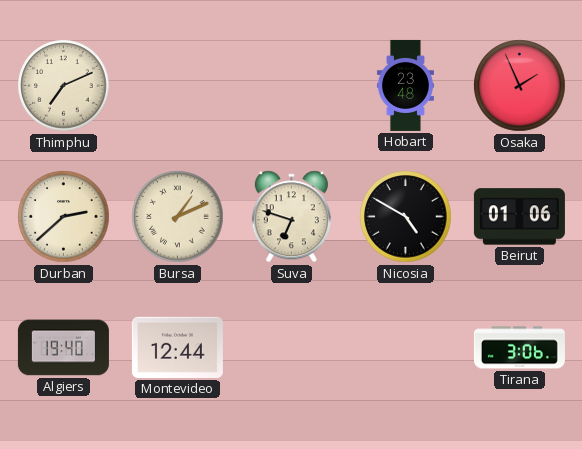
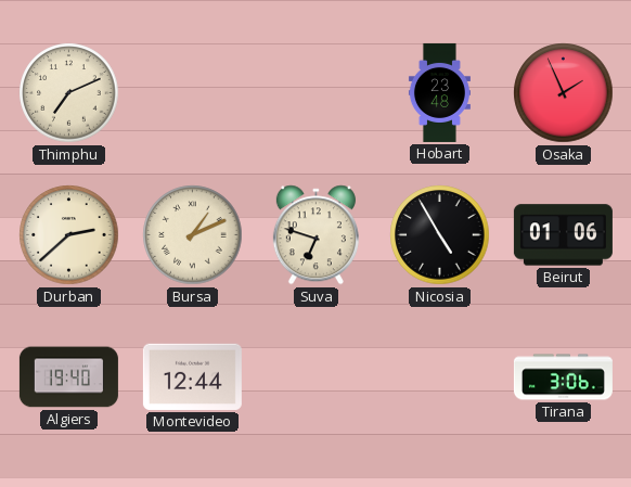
Nicosia: 4:50 -> 4:55 (440, 235)
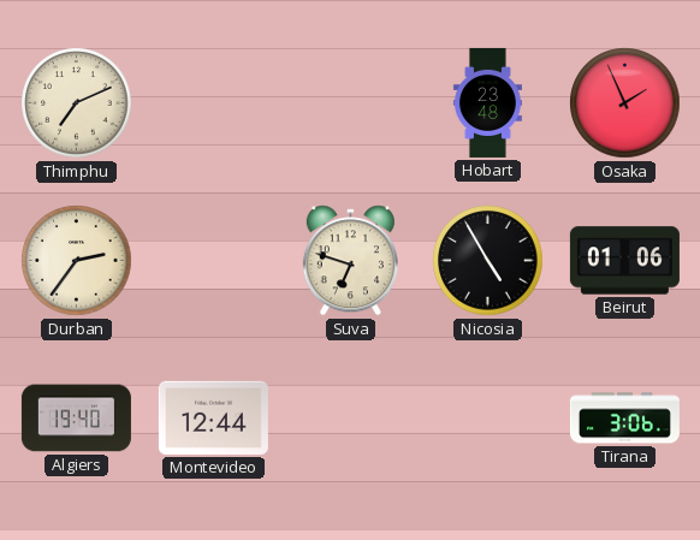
Durban: 2:38 -> 2:36 (77, 261)
Bursa: 1:11 -> none (193, 235)
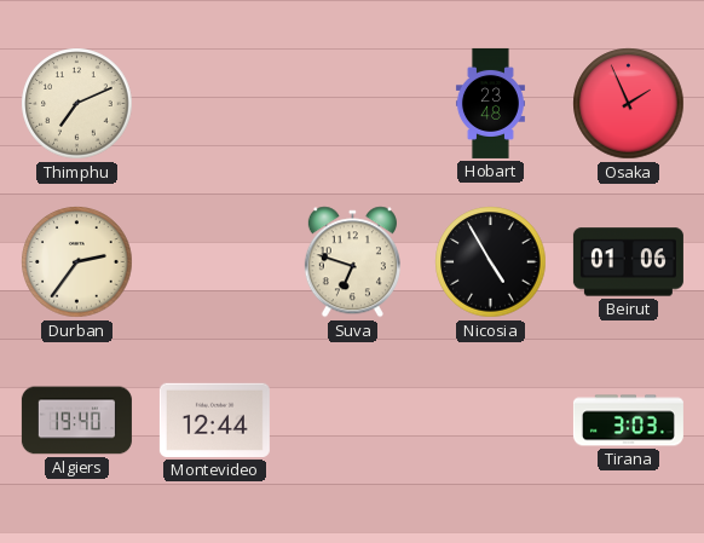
Tirana: 3:06 -> 3:03 (628, 421)
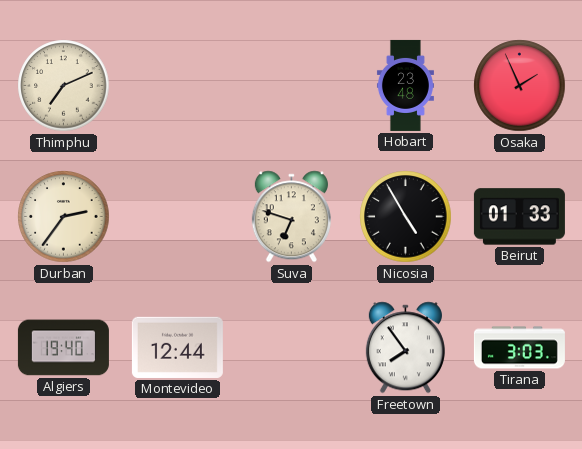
Beirut: 01:06 -> 01:33 (519, 217)
Freetown: none -> 7:54 (405, 348)
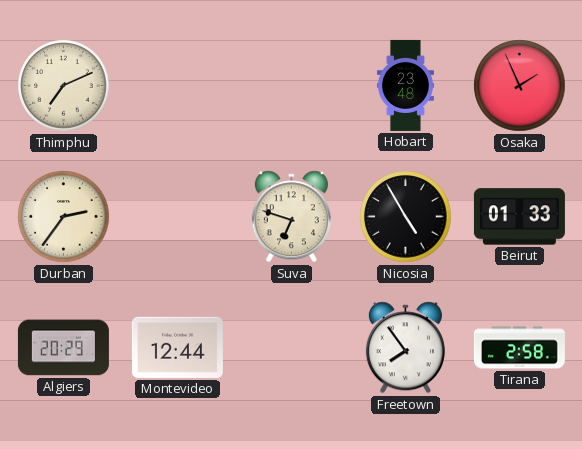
Algiers: 19:40 -> 20:29 (63, 348)
Tirana: 3:03 -> 2:58 (519, 348)
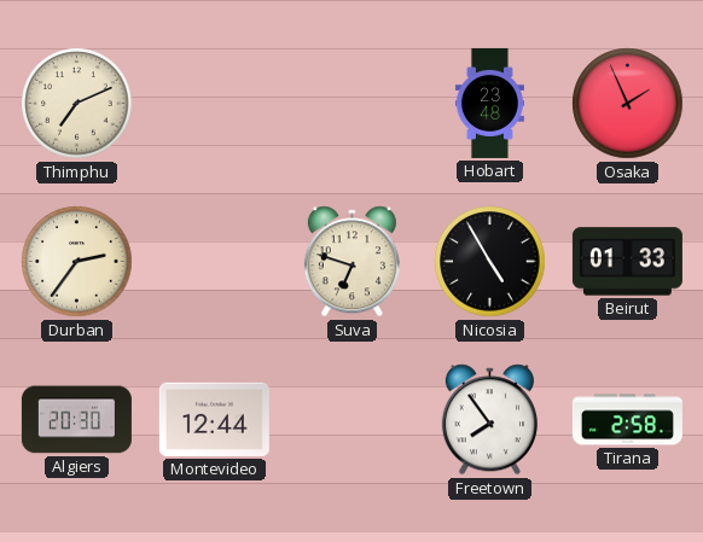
Algiers: 20:29 -> 20:30 (76, 420)
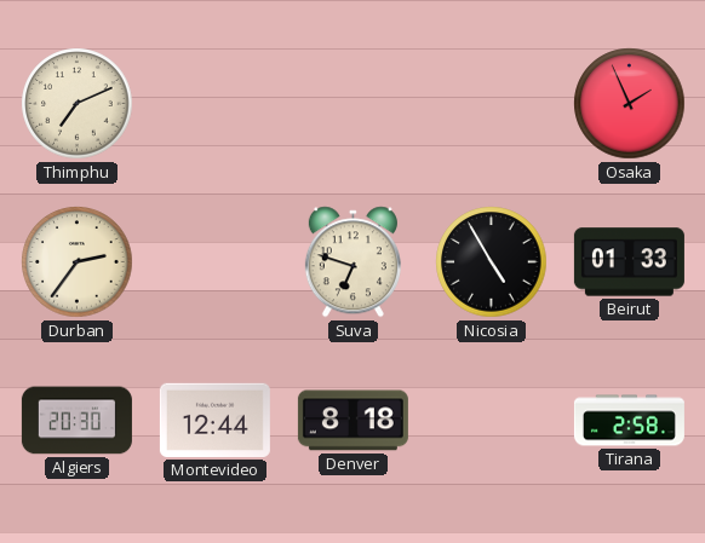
Hobart: 23:48 -> none (489, 103)
Denver: none -> 8:18 (352, 421)
Freetown: 7:54 -> none (489, 420)
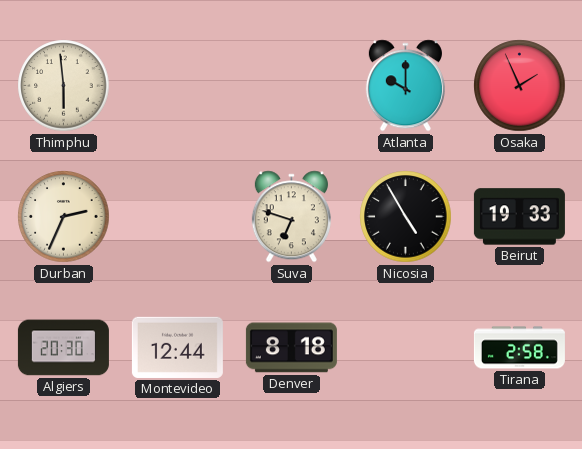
Thimphu: 7:11 -> 5:59 (64, 86)
Atlanta: none -> 10:00 (405, 86)
Durban: 2:36 -> 2:34 (64, 217)
Beirut: 01:33 -> 19:33 (519, 217)
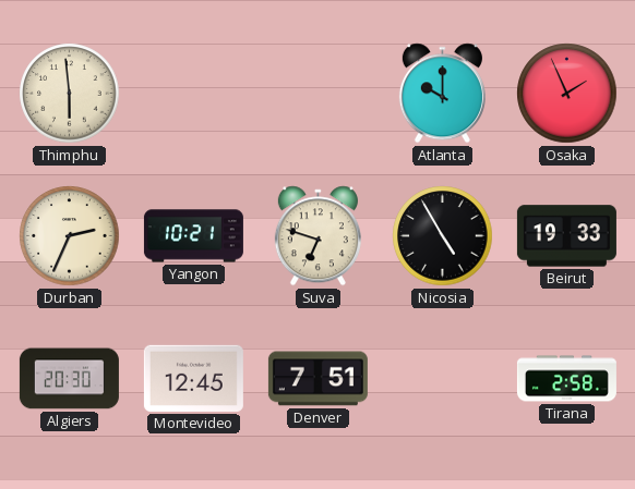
Yangon: none -> 10:21 (193, 236)
Montevideo: 12:44 -> 12:45 (193, 378)
Denver: 8:18 -> 7:51 (317, 379)
